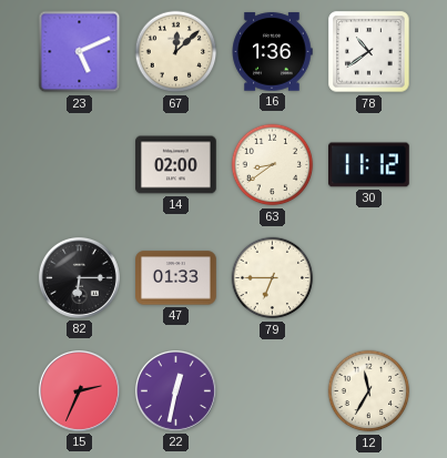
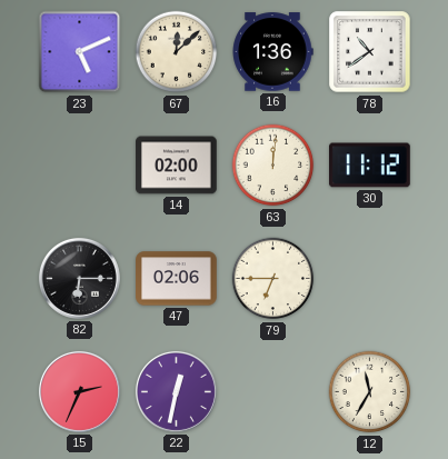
63: 8:39 -> 12:01 (273, 166)
47: 01:33 -> 02:06 (177, 279)
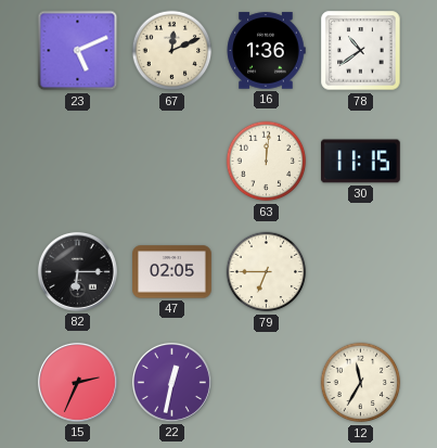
67: 12:08 -> 12:11 (172, 51)
14: 02:00 -> none (177, 166)
30: 11:12 -> 11:15 (361, 162)
47: 02:06 -> 02:05 (172, 272)
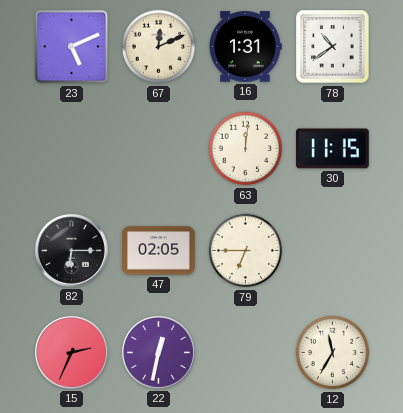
16: 1:36 -> 1:31 (245, 47)
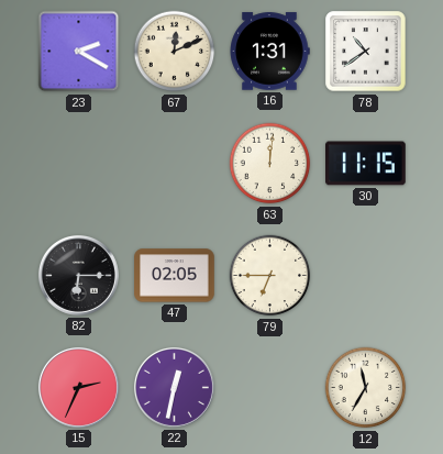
23: 5:11 -> 2:20 (79, 52)
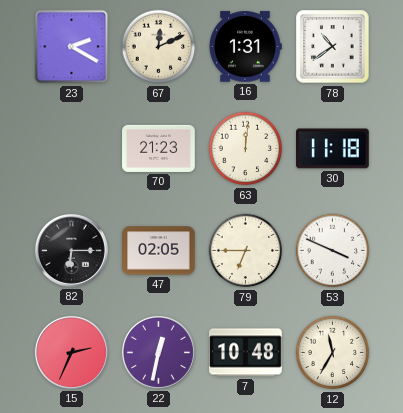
70: none -> 21:23 (159, 148)
30: 11:15 -> 11:18 (333, 149)
53: none -> 3:49 (333, 251)
7: none -> 10:48 (246, 353)
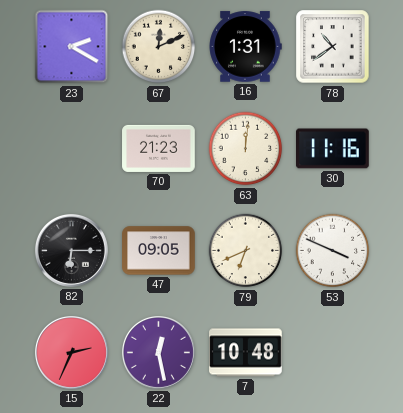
30: 11:18 -> 11:16 (333, 149)
47: 02:05 -> 09:05 (159, 251)
79: 6:45 -> 6:41 (246, 251)
22: 12:32 -> 12:28 (158, 352)
12: 11:35 -> none (333, 353)
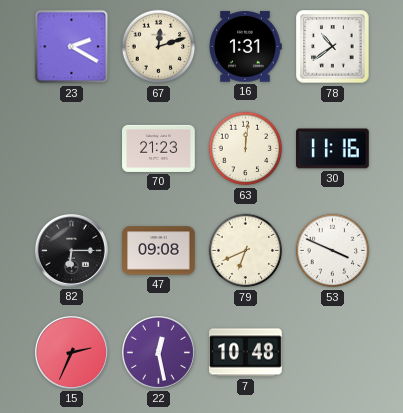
67: 12:11 -> 12:12 (159, 47)
47: 09:05 -> 09:08 (159, 251)
